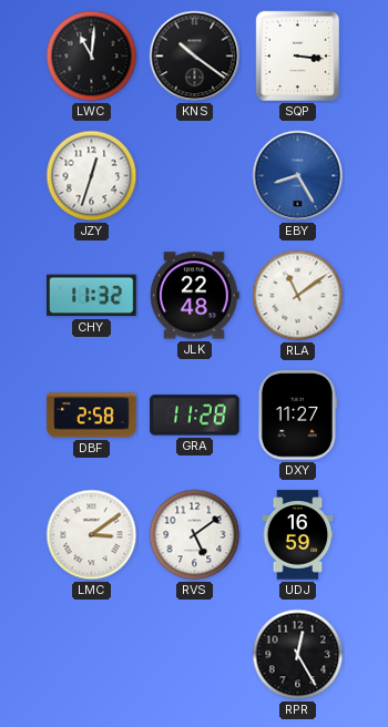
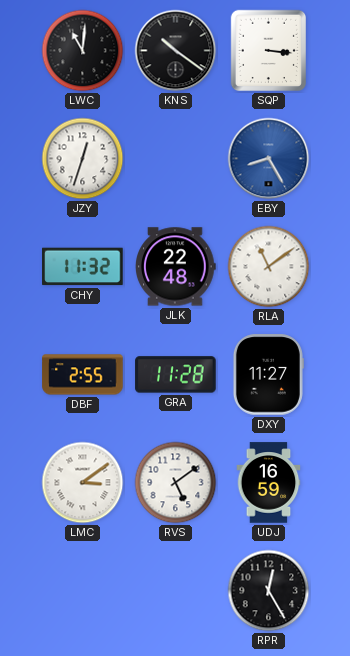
DBF: 2:58 -> 2:55 (83, 375)
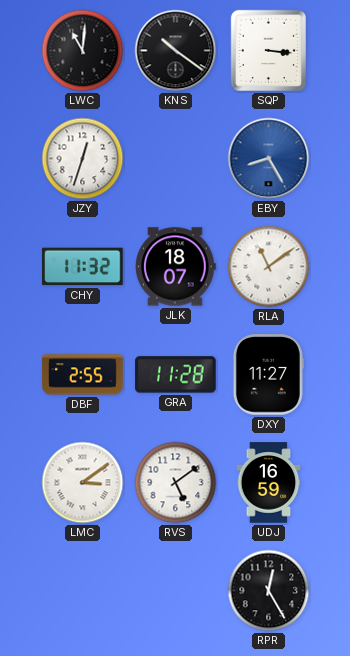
JLK: 22:48 -> 18:07 (176, 267)
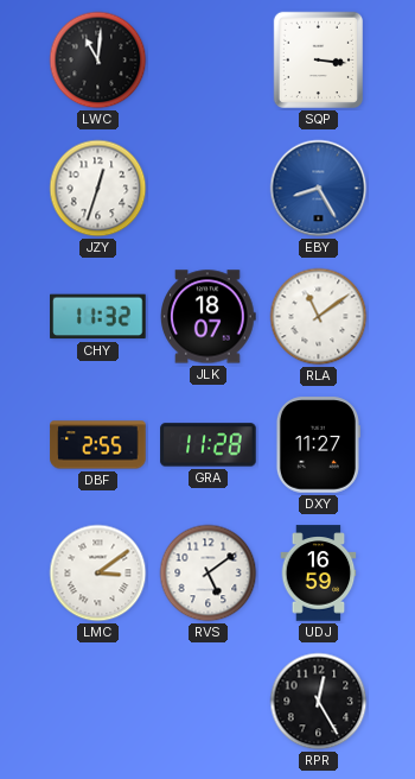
KNS: 10:21 -> none (176, 51)
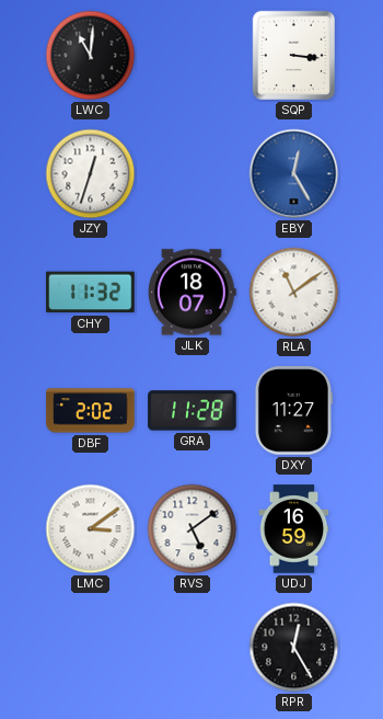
EBY: 8:25 -> 12:25 (294, 174)
DBF: 2:55 -> 2:02 (91, 411)
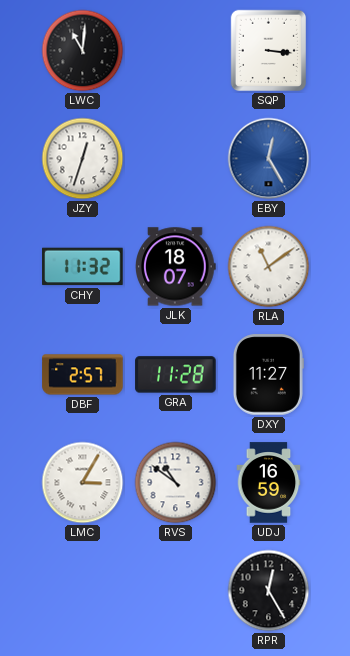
DBF: 2:02 -> 2:57 (83, 375)
LMC: 3:09 -> 3:05 (83, 483)
RVS: 5:09 -> 10:51 (176, 483)
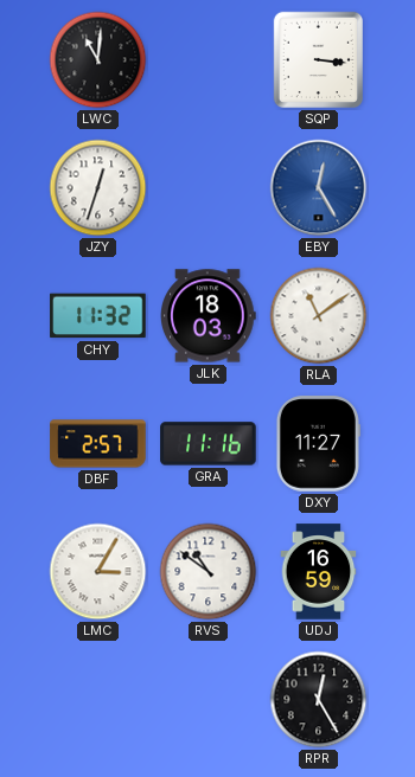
JLK: 18:07 -> 18:03 (209, 316)
GRA: 11:28 -> 11:16 (209, 444)
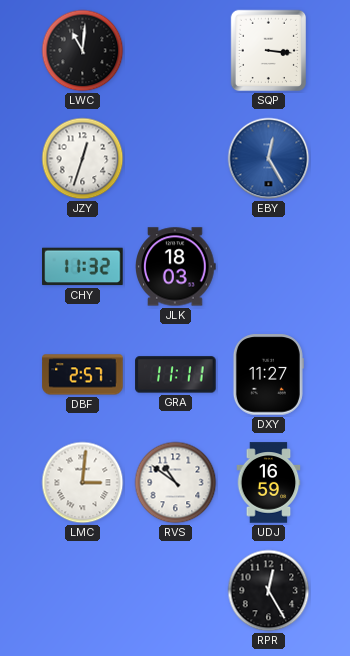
RLA: 11:09 -> none (319, 316)
GRA: 11:16 -> 11:11 (176, 375)
LMC: 3:05 -> 3:01 (83, 483)
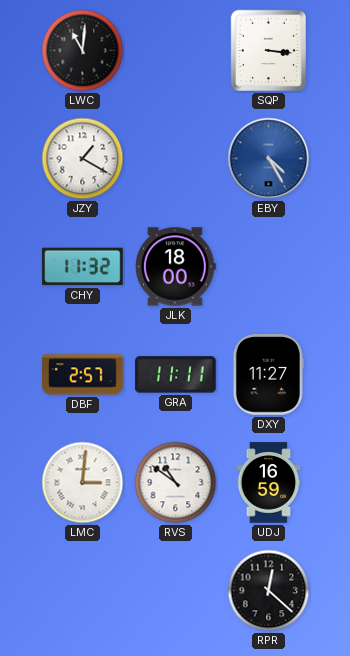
JZY: 12:33 -> 1:20 (83, 159)
EBY: 12:25 -> 4:25 (269, 159)
JLK: 18:03 -> 18:00 (176, 267)
RPR: 12:25 -> 12:22 (269, 591)
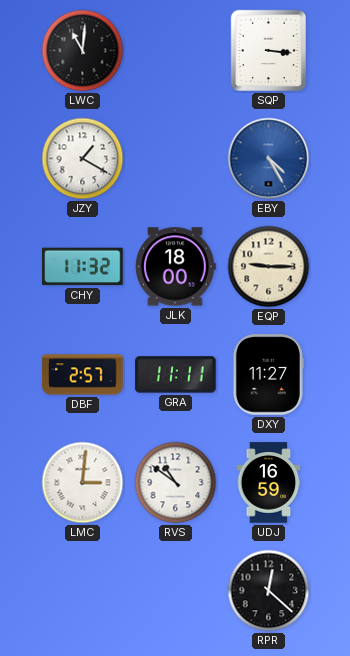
EQP: none -> 9:15 (269, 267)
